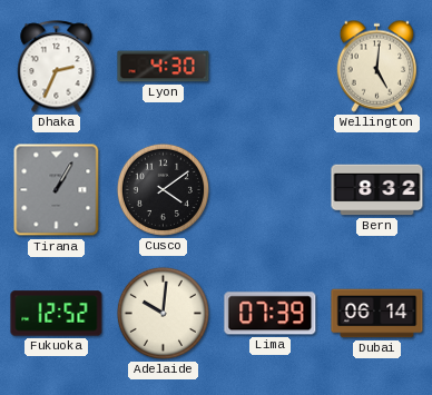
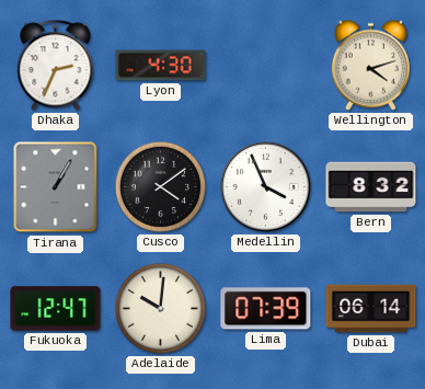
Wellington: 5:01 -> 4:12 (371, 65)
Medellin: none -> 3:56 (265, 186)
Fukuoka: 12:52 -> 12:47 (56, 309)
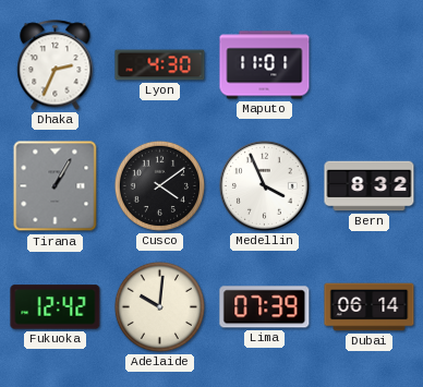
Maputo: none -> 11:01 (265, 65)
Wellington: 4:12 -> none (371, 65)
Fukuoka: 12:47 -> 12:42 (56, 307)
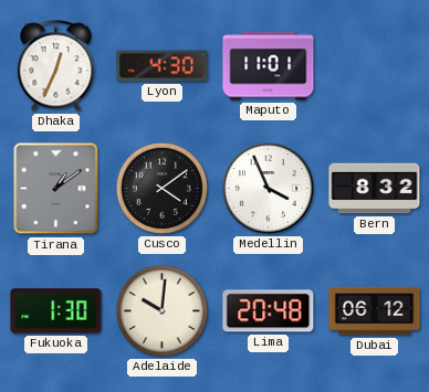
Dhaka: 2:34 -> 12:34 (56, 66)
Tirana: 1:05 -> 1:09 (56, 189)
Fukuoka: 12:42 -> 1:30 (56, 311)
Lima: 07:39 -> 20:48 (269, 311)
Dubai: 06:14 -> 06:12 (375, 311)
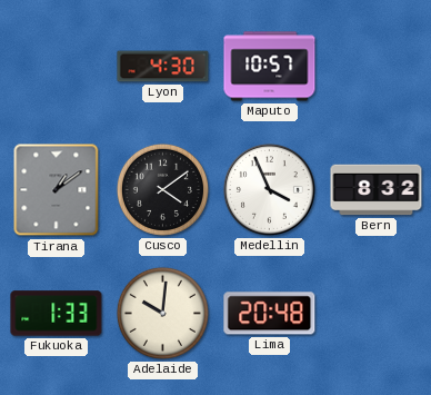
Dhaka: 12:34 -> none (56, 66)
Maputo: 11:01 -> 10:57 (270, 67)
Fukuoka: 1:30 -> 1:33 (57, 314)
Dubai: 06:12 -> none (375, 311)
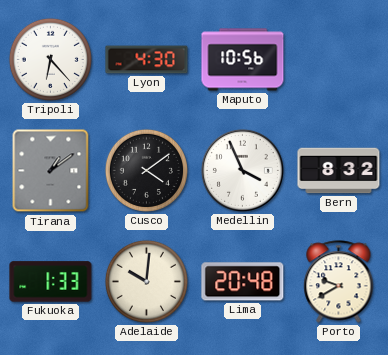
Tripoli: none -> 6:23 (50, 59)
Maputo: 10:57 -> 10:56 (243, 60)
Porto: none -> 9:40 (339, 282)
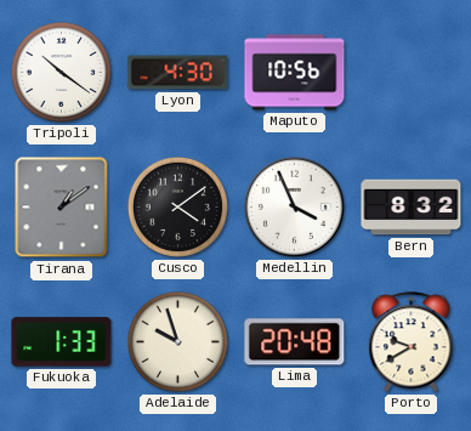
Tripoli: 6:23 -> 10:21 (61, 72)
Adelaide: 10:01 -> 9:57 (177, 341)
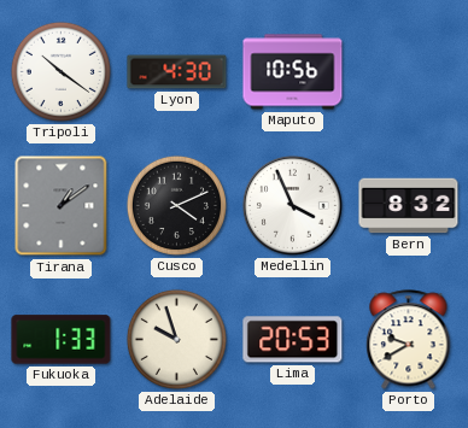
Cusco: 4:09 -> 4:11 (176, 205)
Lima: 20:48 -> 20:53 (293, 340)
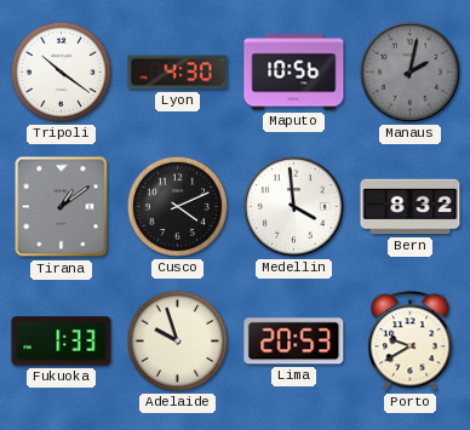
Manaus: none -> 2:02 (409, 71)
Medellin: 3:56 -> 3:59 (293, 206)
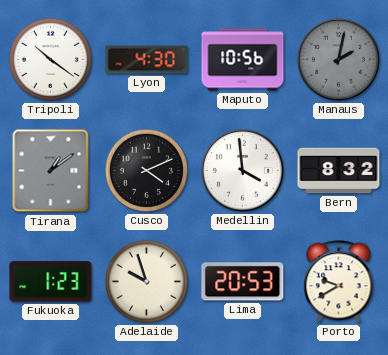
Fukuoka: 1:33 -> 1:23 (51, 282)
